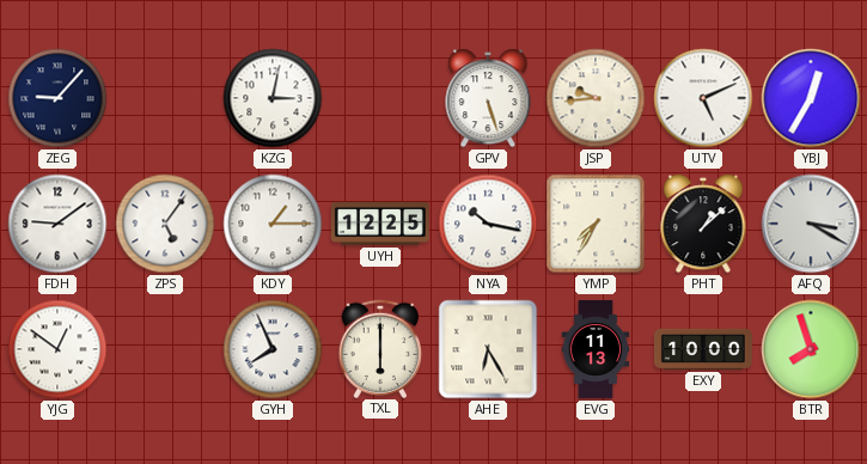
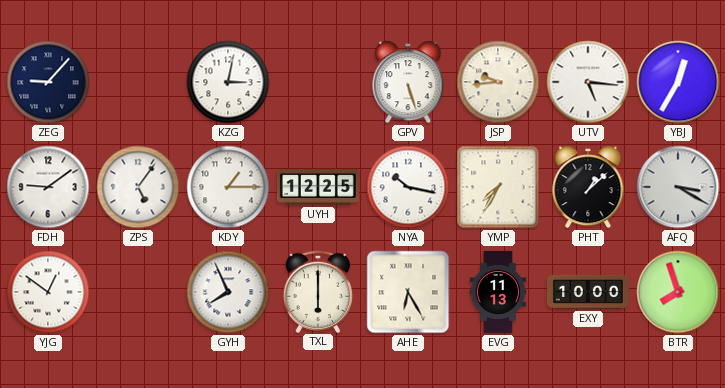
UTV: 5:11 -> 5:16 (588, 82)
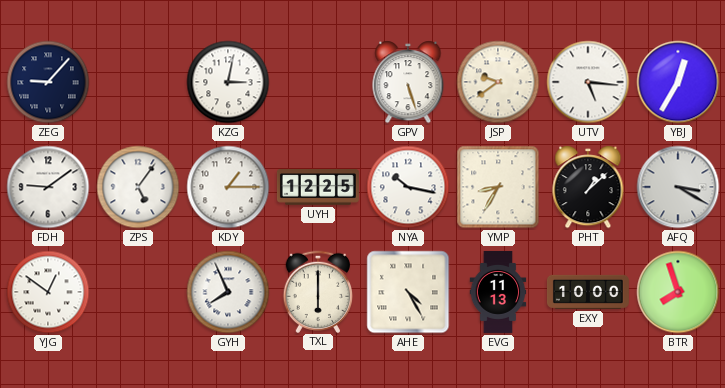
JSP: 9:44 -> 9:39 (498, 82)
YMP: 7:35 -> 8:35 (498, 187)
AHE: 6:25 -> 4:25 (408, 292)
